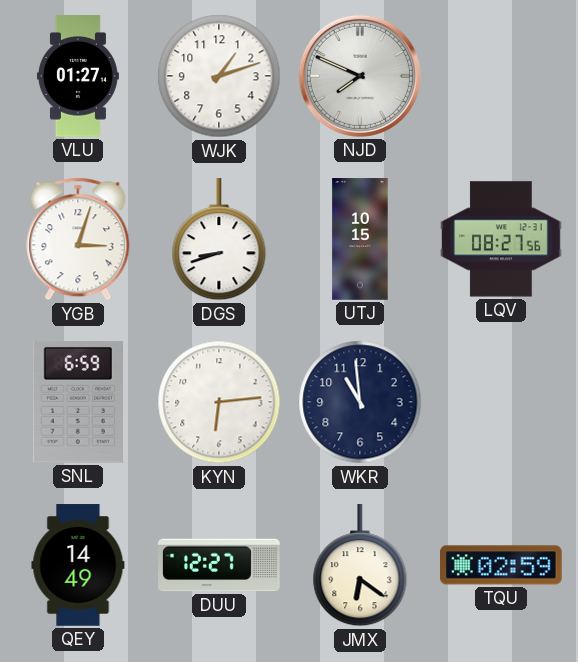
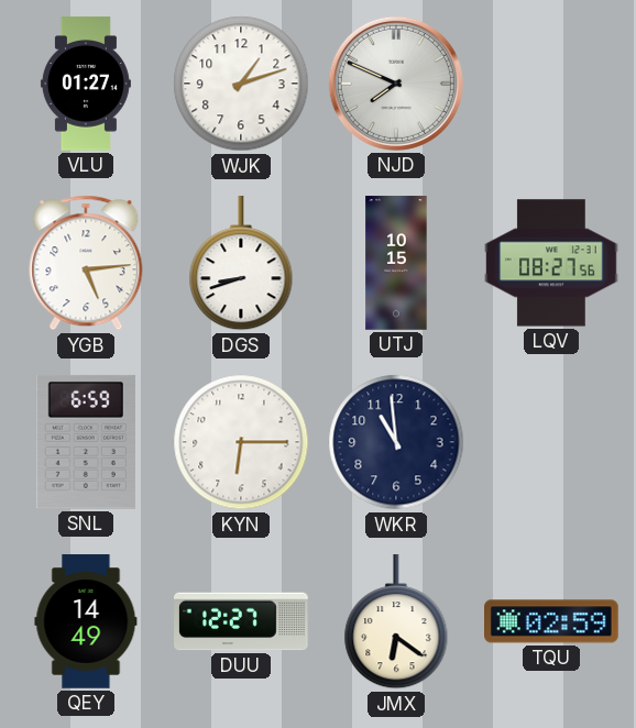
YGB: 3:03 -> 5:14 (86, 263)
KYN: 6:14 -> 6:15 (241, 442)
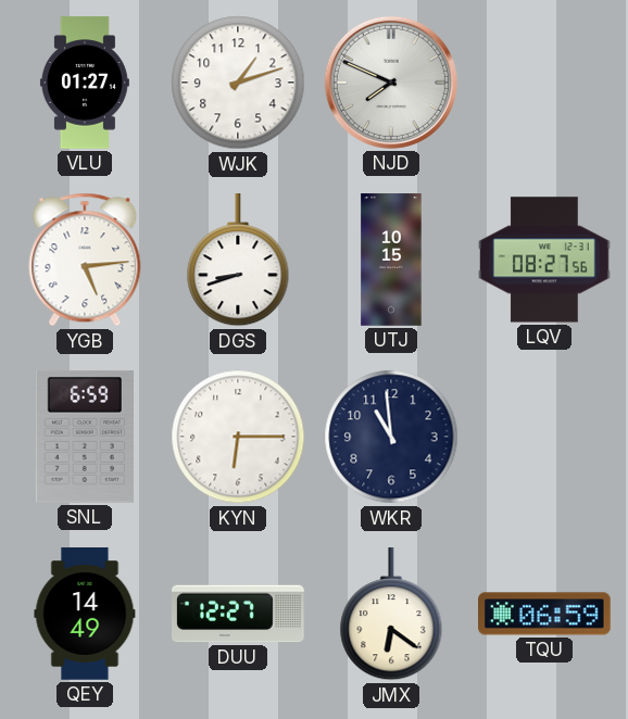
TQU: 02:59 -> 06:59 (545, 614)
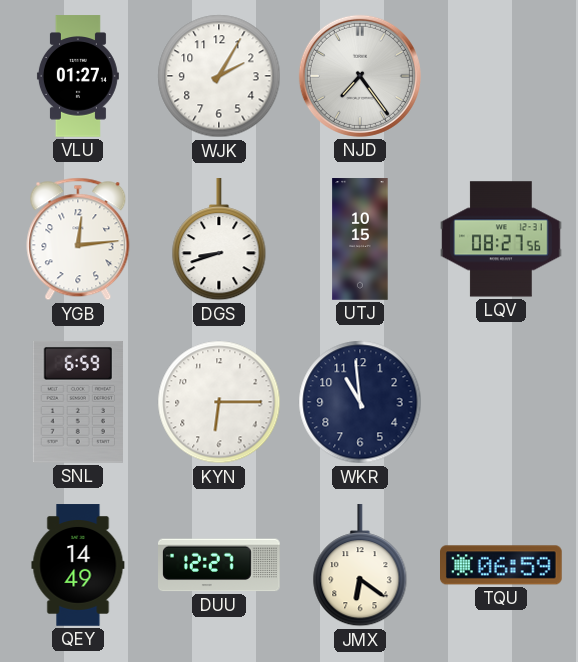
WJK: 1:12 -> 2:05 (219, 76)
NJD: 7:49 -> 7:24 (360, 76)
YGB: 5:14 -> 12:14 (78, 239)
